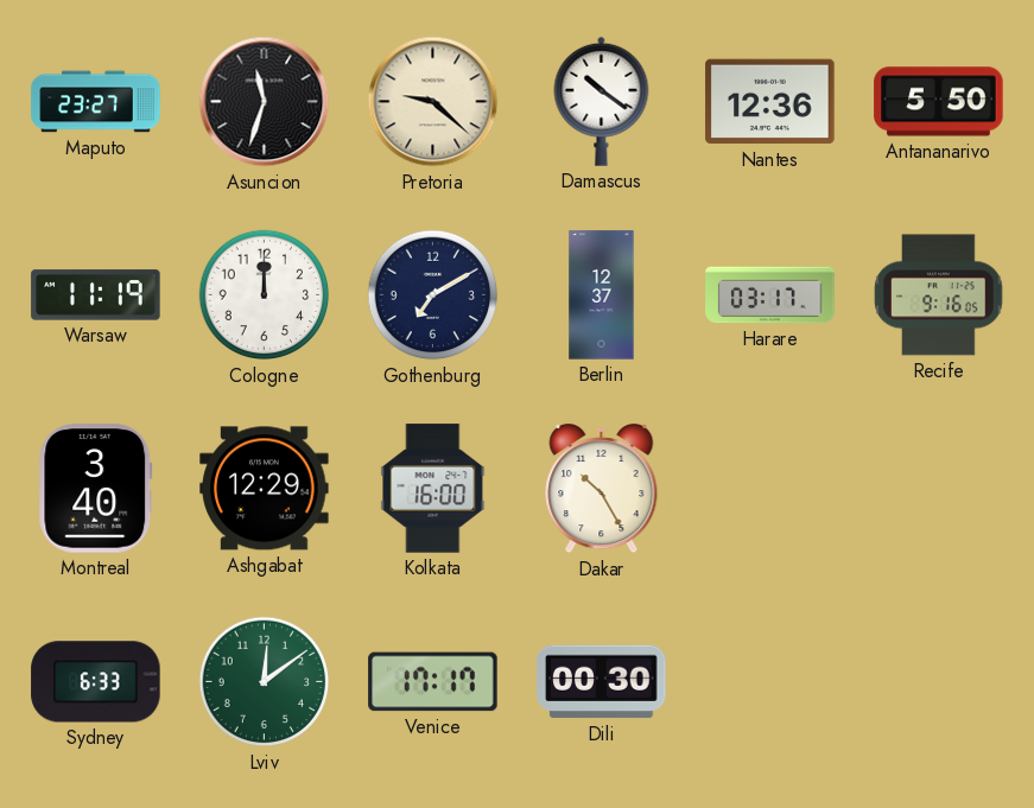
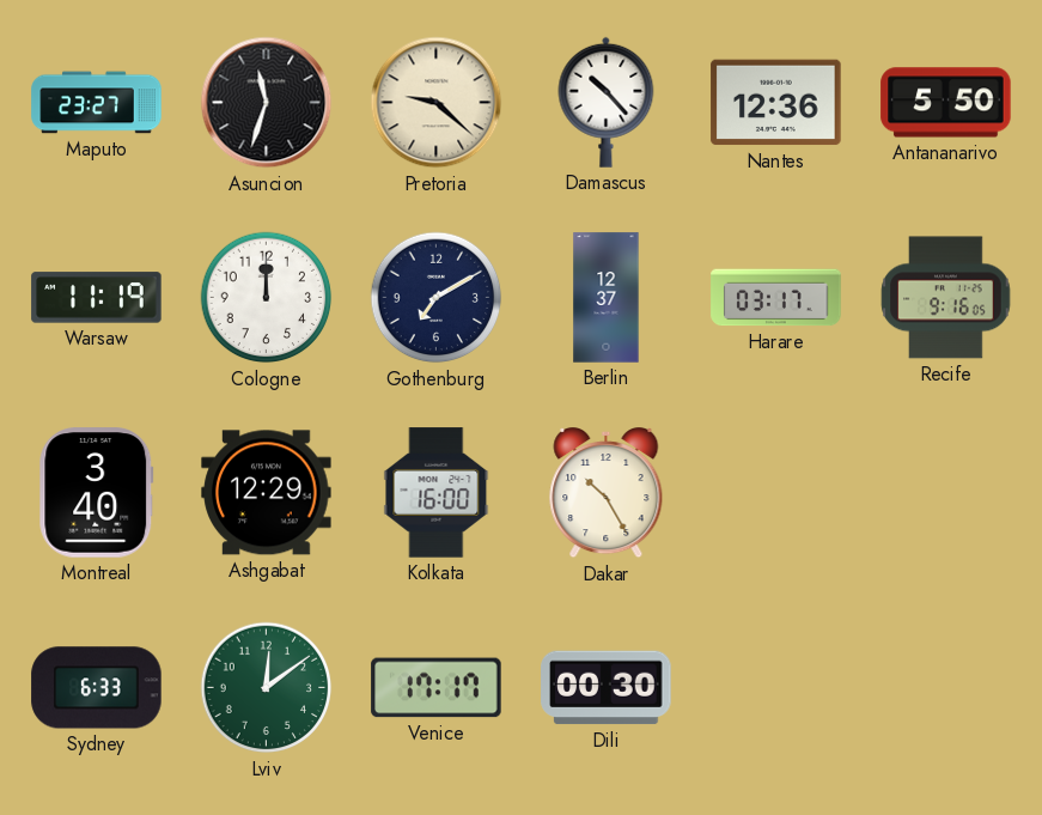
Damascus: 10:21 -> 10:23 (607, 102)
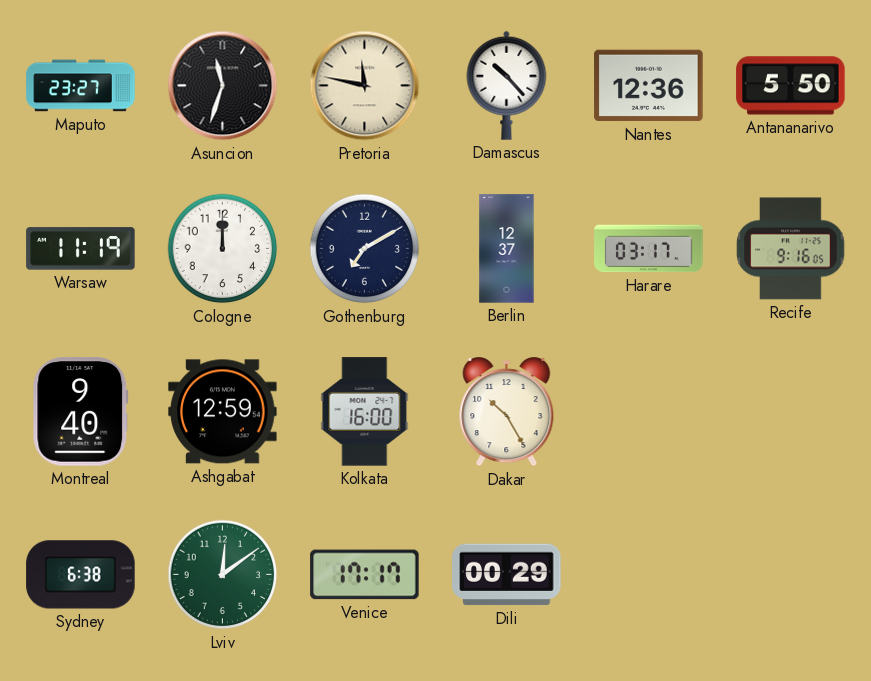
Pretoria: 9:22 -> 11:47 (365, 86)
Montreal: 3:40 -> 9:40 (81, 412)
Ashgabat: 12:29 -> 12:59 (223, 412)
Sydney: 6:33 -> 6:38 (81, 575)
Dili: 00:30 -> 00:29 (507, 575)
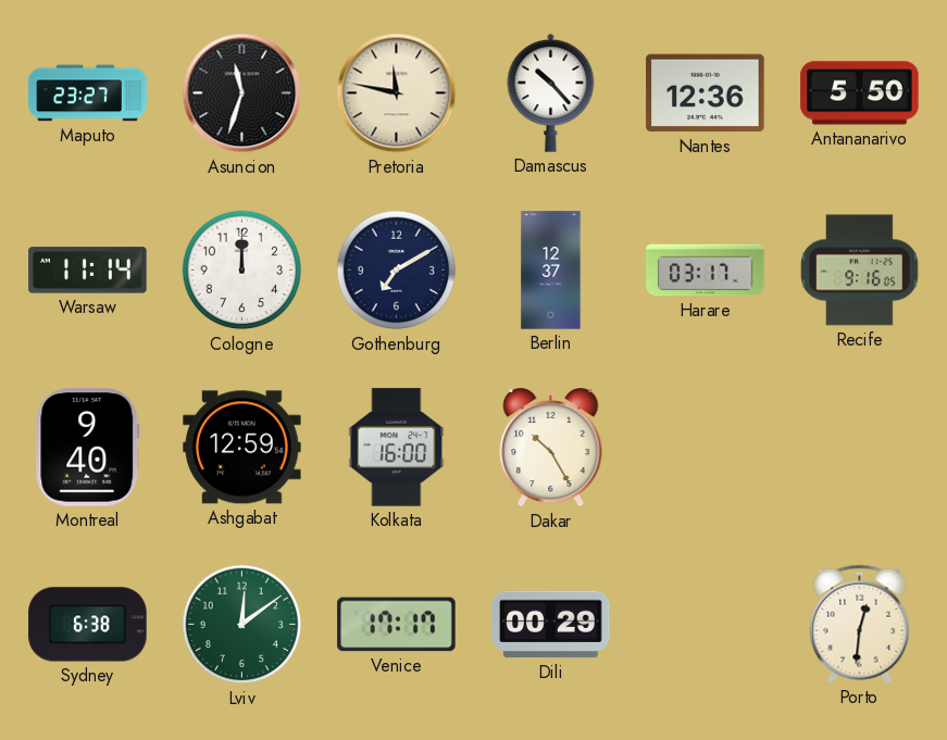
Warsaw: 11:19 -> 11:14 (88, 271)
Porto: none -> 12:31 (860, 624)
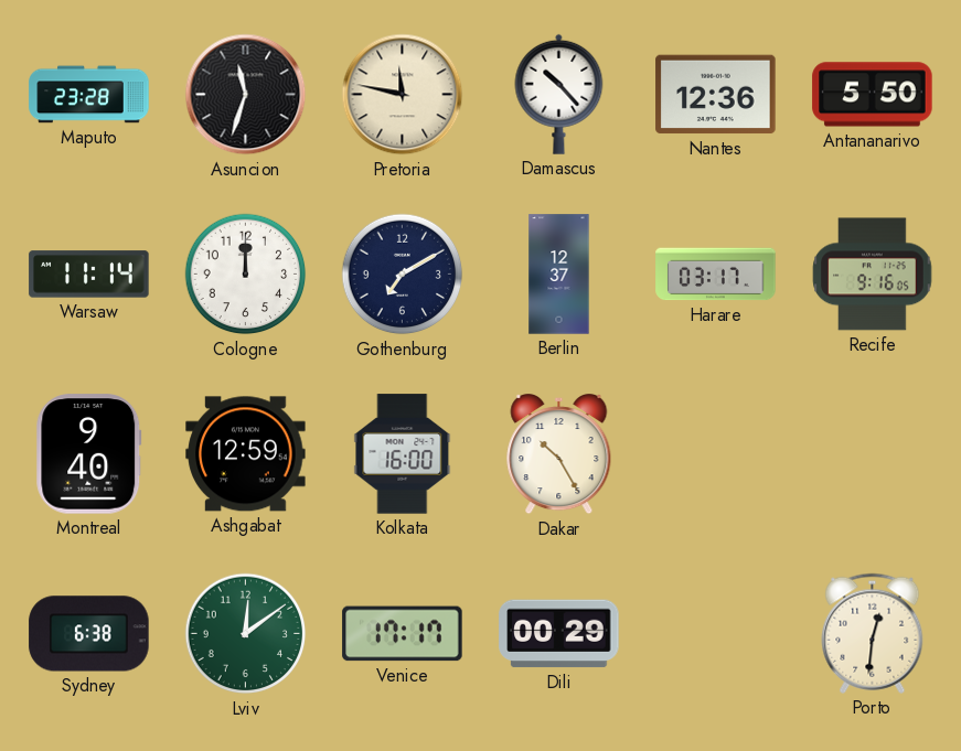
Maputo: 23:27 -> 23:28 (89, 95)
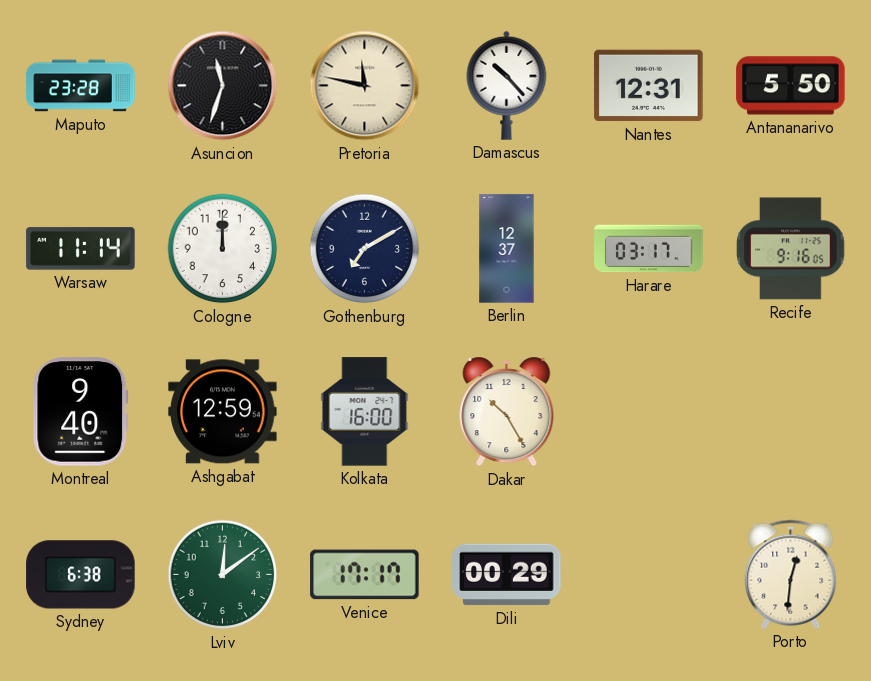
Nantes: 12:36 -> 12:31 (649, 86)
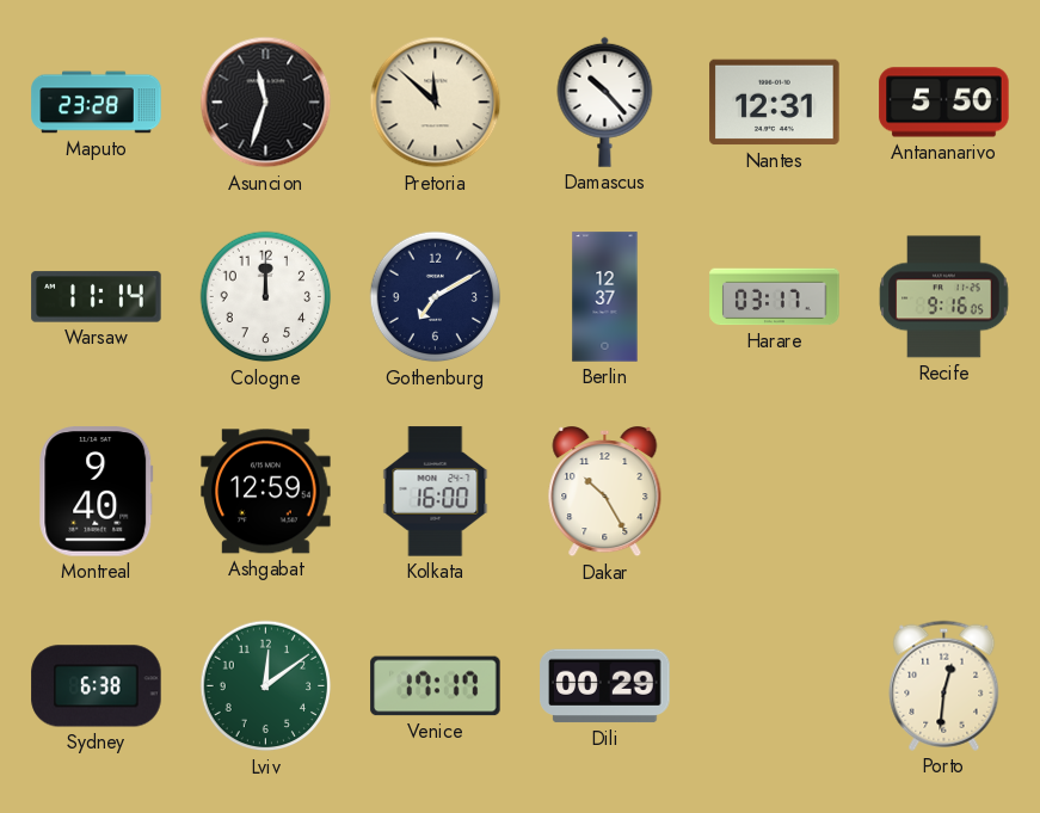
Pretoria: 11:47 -> 11:52 (436, 103)
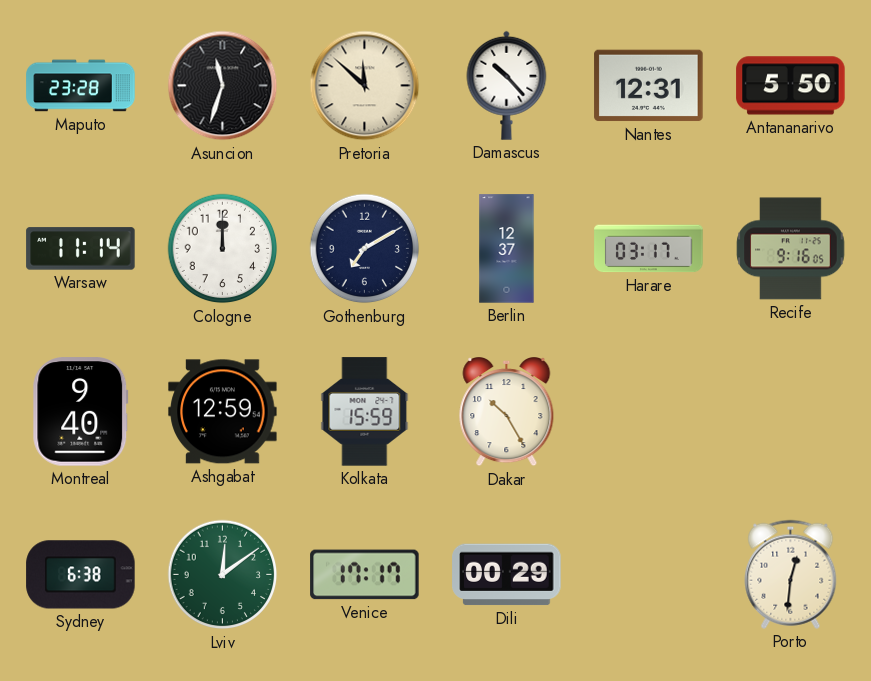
Kolkata: 16:00 -> 15:59 (365, 412)
